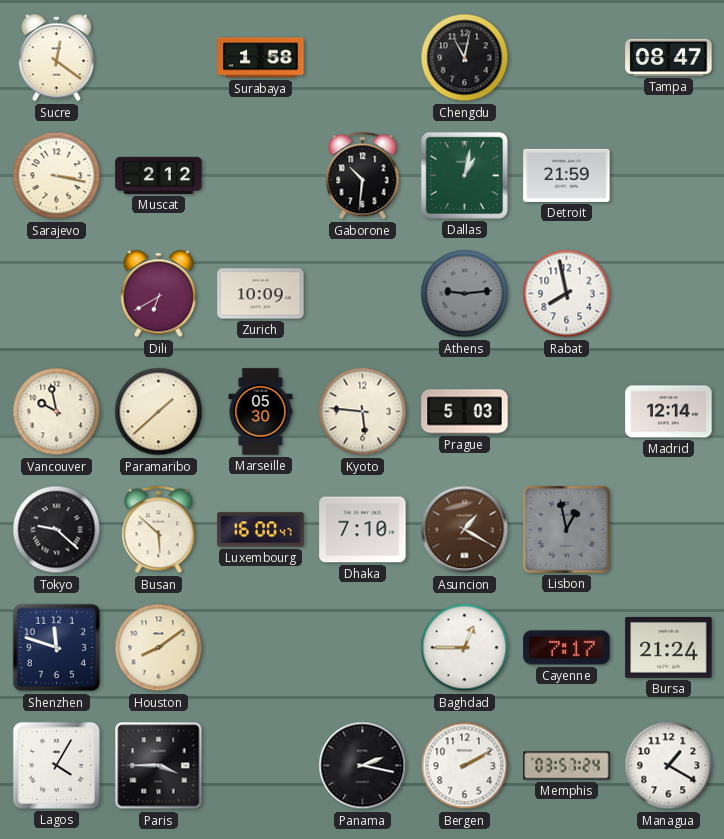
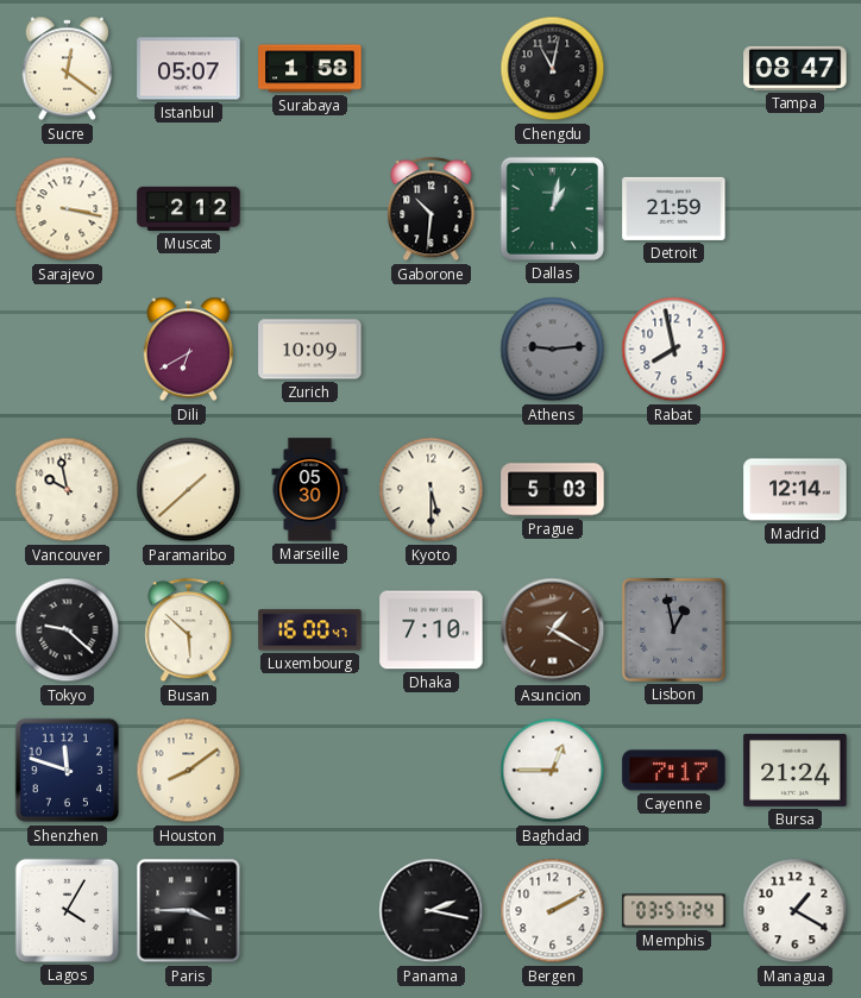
Istanbul: none -> 05:07 (189, 69)
Kyoto: 5:46 -> 5:30 (432, 490)
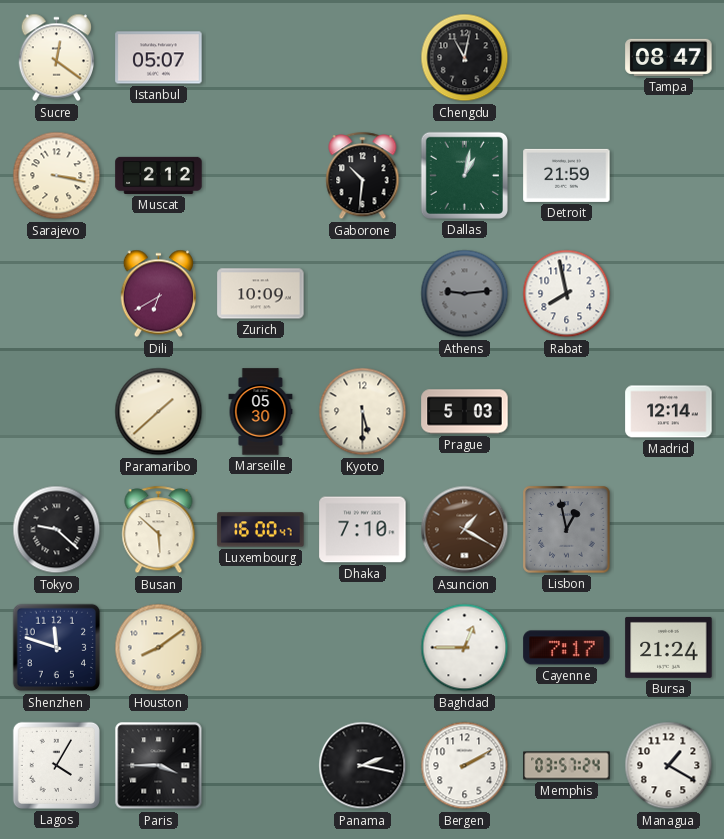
Surabaya: 1:58 -> none (310, 69)
Vancouver: 9:58 -> none (68, 490)
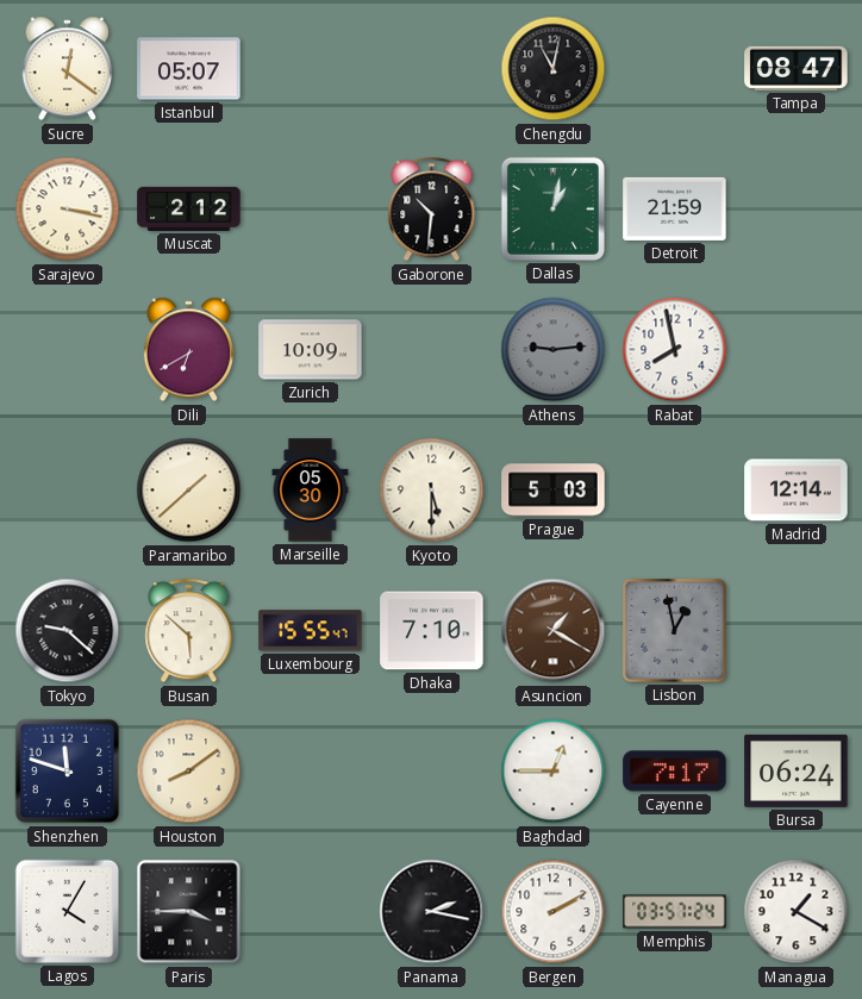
Luxembourg: 16:00 -> 15:55 (311, 631)
Bursa: 21:24 -> 06:24 (797, 770)
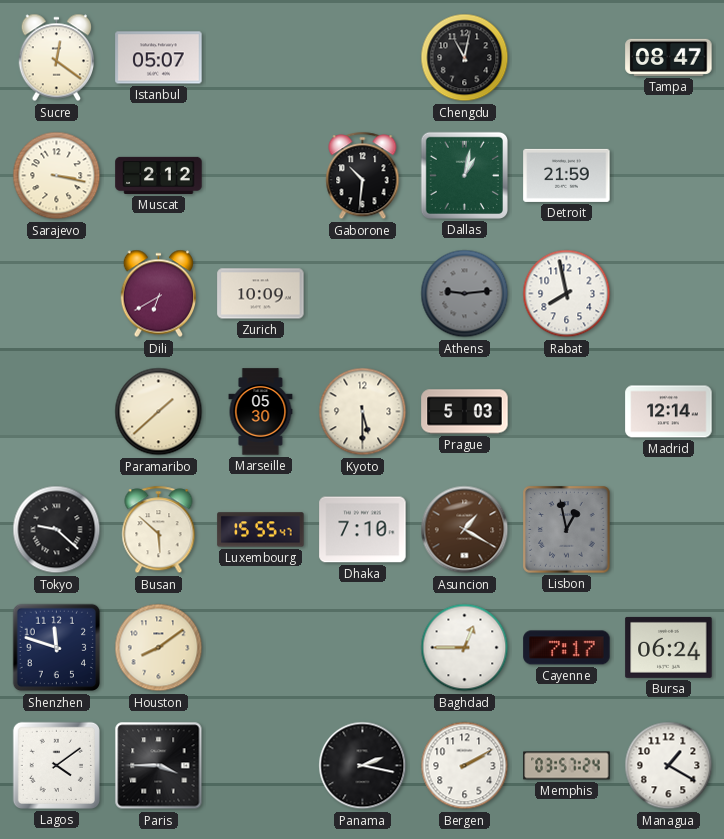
Lagos: 4:05 -> 4:09 (56, 765)
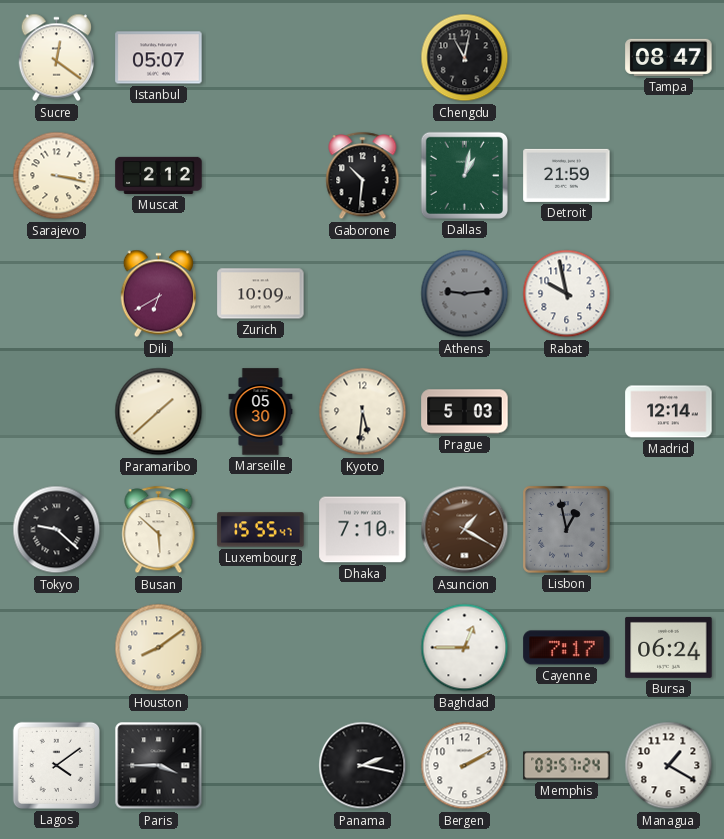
Rabat: 7:58 -> 9:58 (567, 294)
Kyoto: 5:30 -> 5:31 (363, 412)
Shenzhen: 11:48 -> none (57, 648)
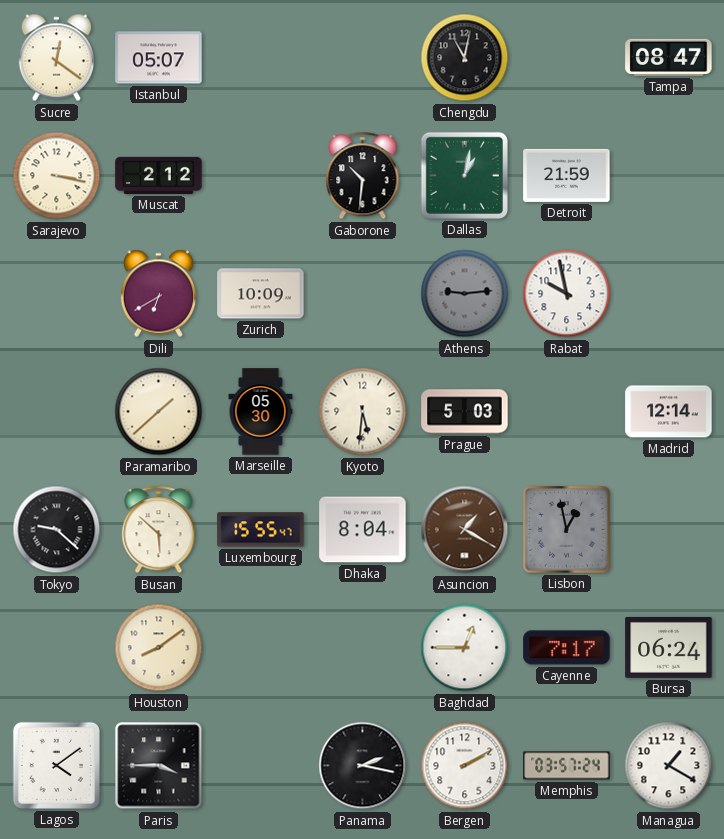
Dhaka: 7:10 -> 8:04 (363, 530)
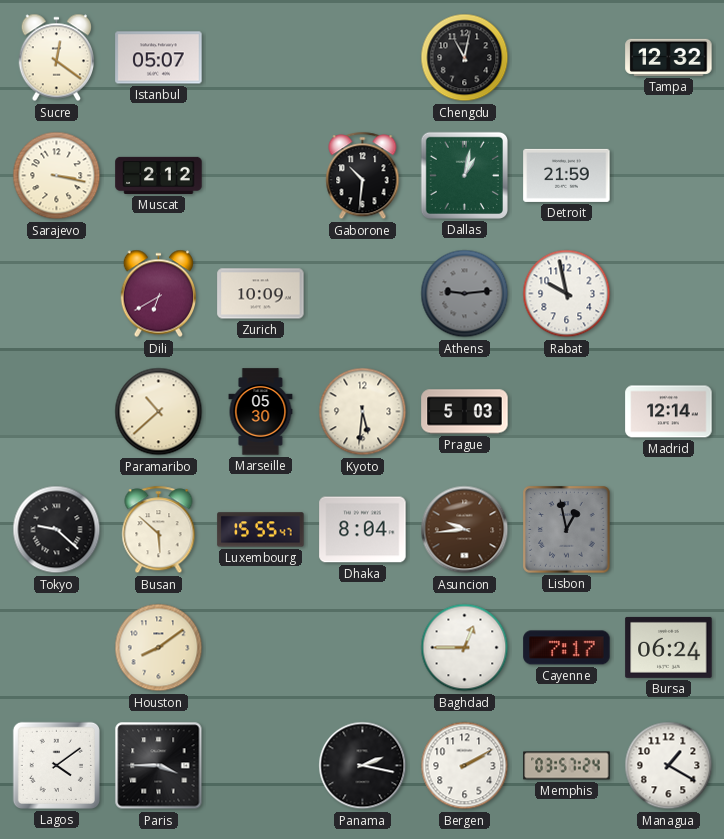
Tampa: 08:47 -> 12:32 (669, 57)
Paramaribo: 1:38 -> 10:38 (159, 412)
Asuncion: 1:20 -> 9:44 (465, 530)
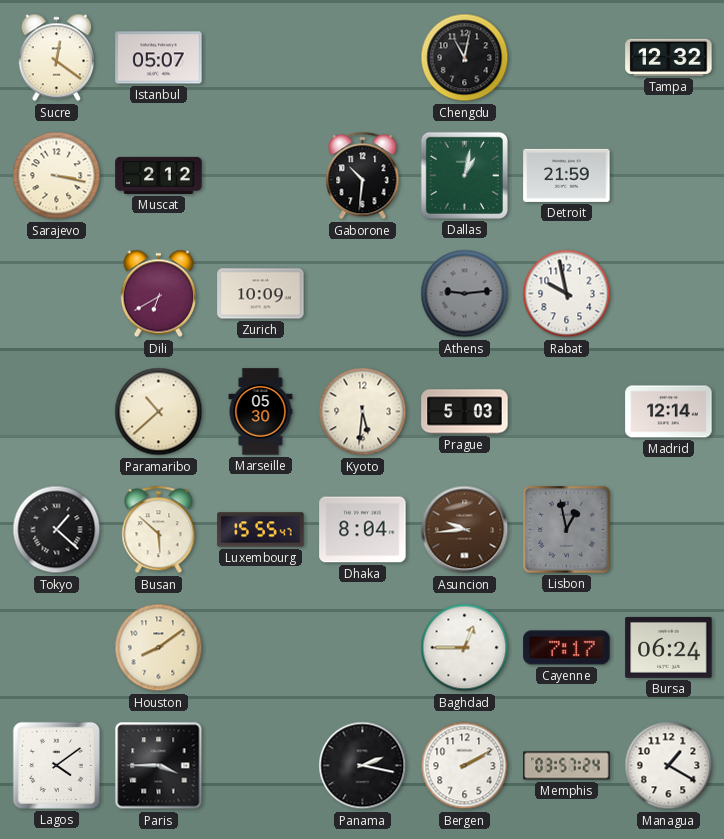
Tokyo: 9:22 -> 1:22 (57, 530)
